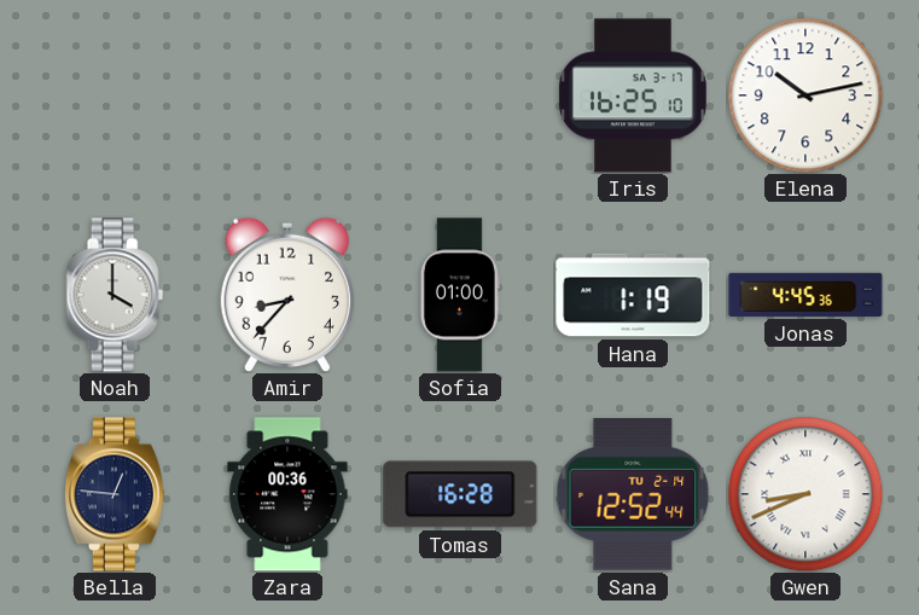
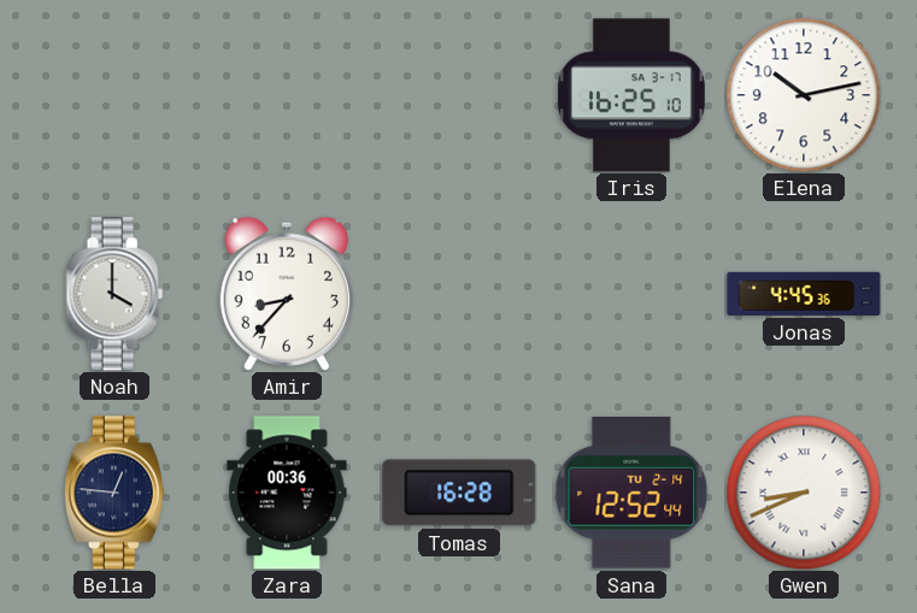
Sofia: 01:00 -> none (460, 295)
Hana: 1:19 -> none (633, 295)
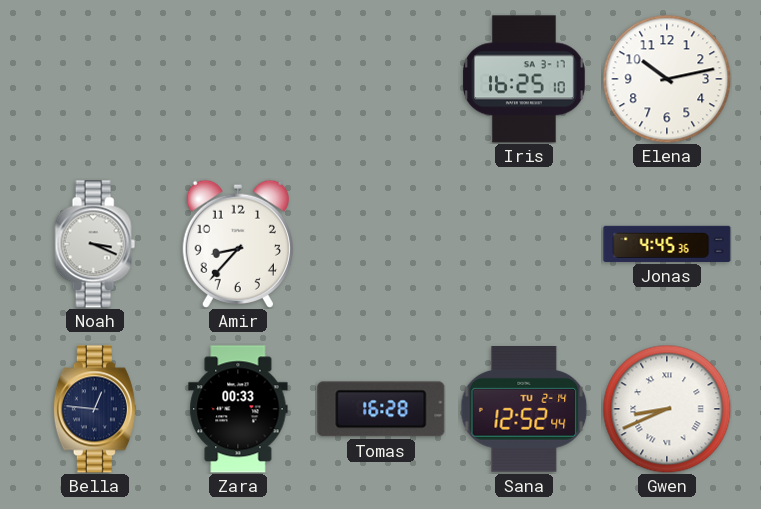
Noah: 4:00 -> 3:19 (95, 244)
Zara: 00:36 -> 00:33 (238, 409)
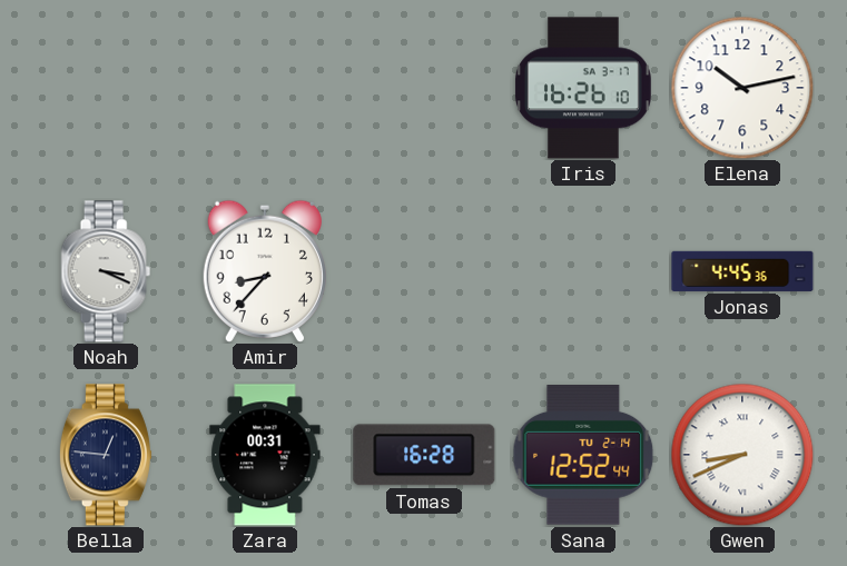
Iris: 16:25 -> 16:26 (584, 88)
Zara: 00:33 -> 00:31 (265, 455)
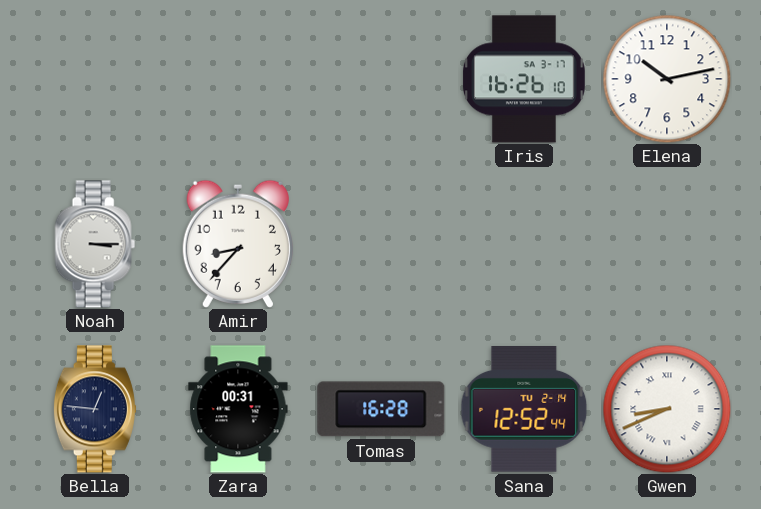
Noah: 3:19 -> 3:15 (95, 244)
Jonas: 4:45 -> none (742, 271)
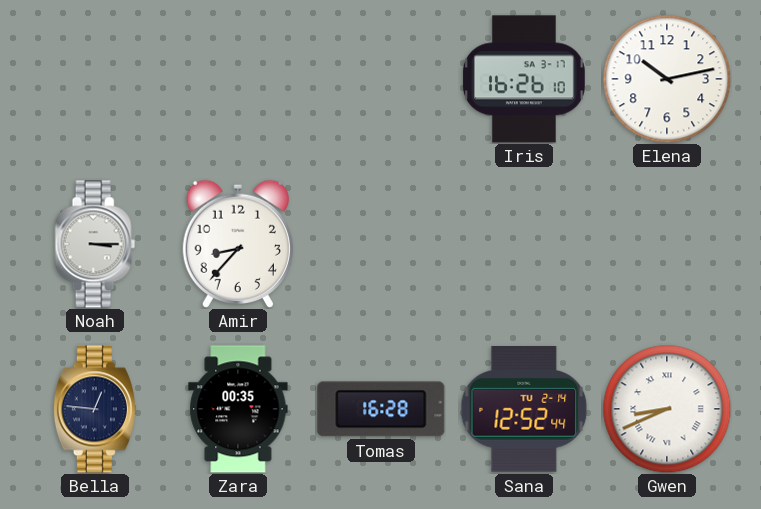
Zara: 00:31 -> 00:35 (238, 409)
